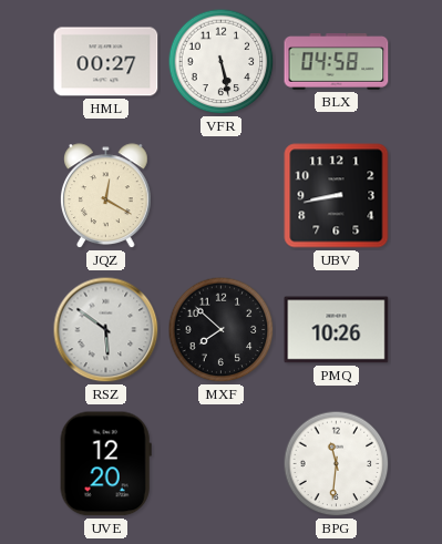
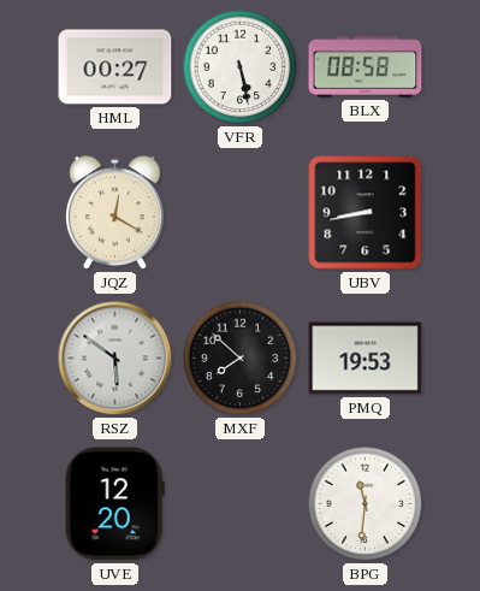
BLX: 04:58 -> 08:58 (366, 67)
PMQ: 10:26 -> 19:53 (366, 359)
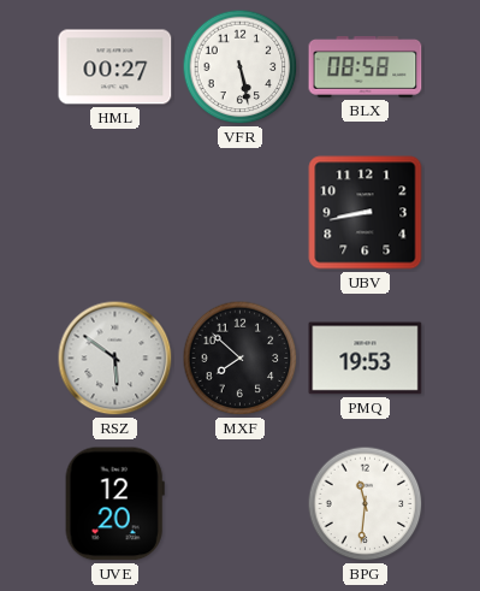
JQZ: 12:20 -> none (115, 213)
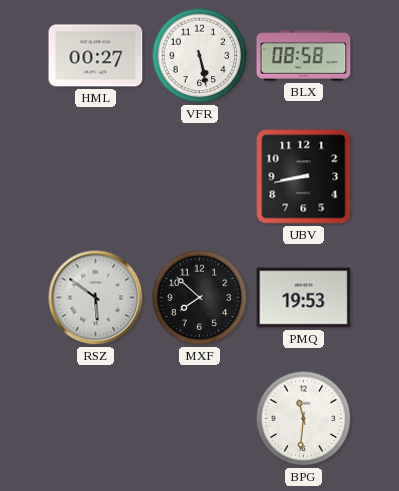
UVE: 12:20 -> none (114, 504)
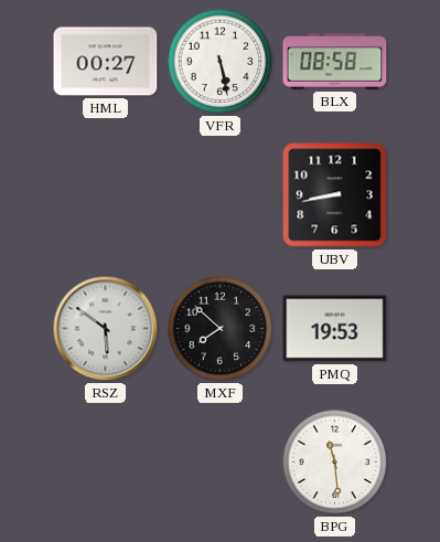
BPG: 11:31 -> 11:29 (335, 463)
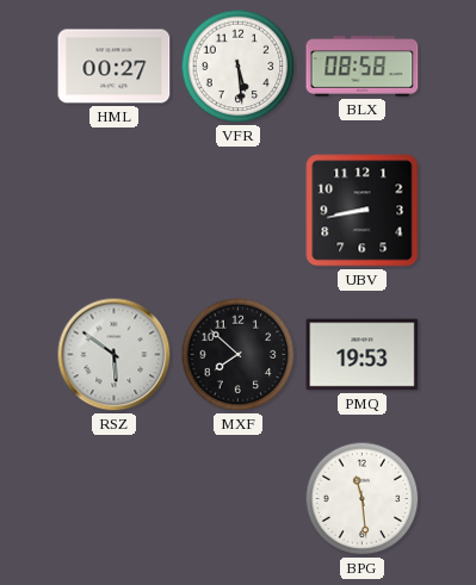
VFR: 5:28 -> 5:29 (239, 67)
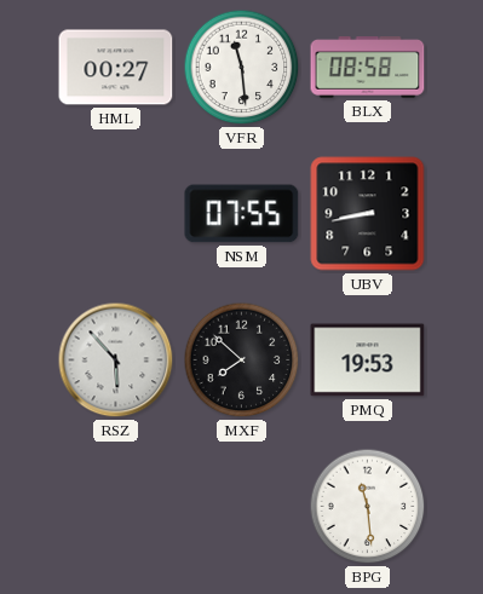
VFR: 5:29 -> 11:29 (242, 68)
NSM: none -> 07:55 (242, 214)
RSZ: 5:51 -> 5:53 (116, 361)
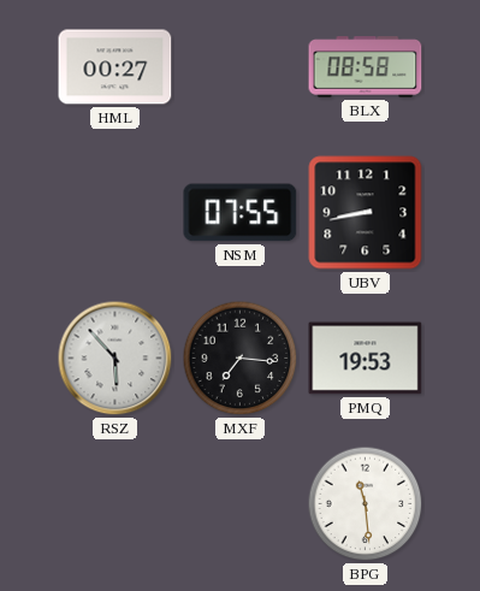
VFR: 11:29 -> none (242, 68)
MXF: 7:52 -> 7:16 (241, 359)
